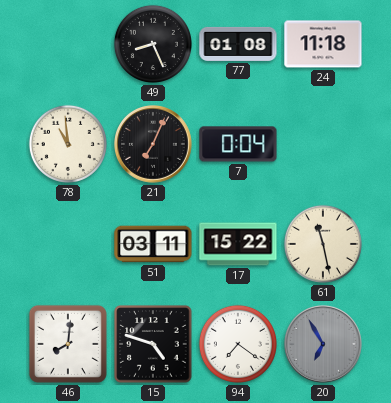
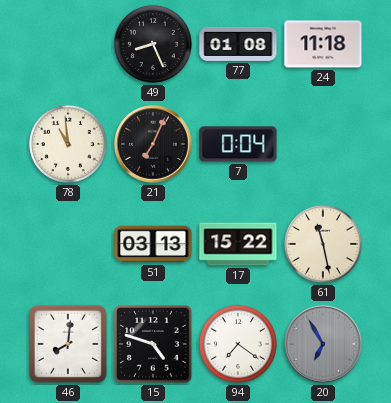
51: 03:11 -> 03:13 (153, 244)
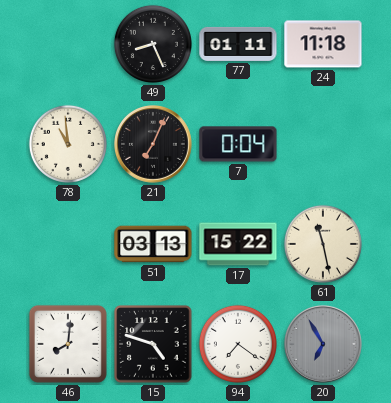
77: 01:08 -> 01:11 (238, 44)
